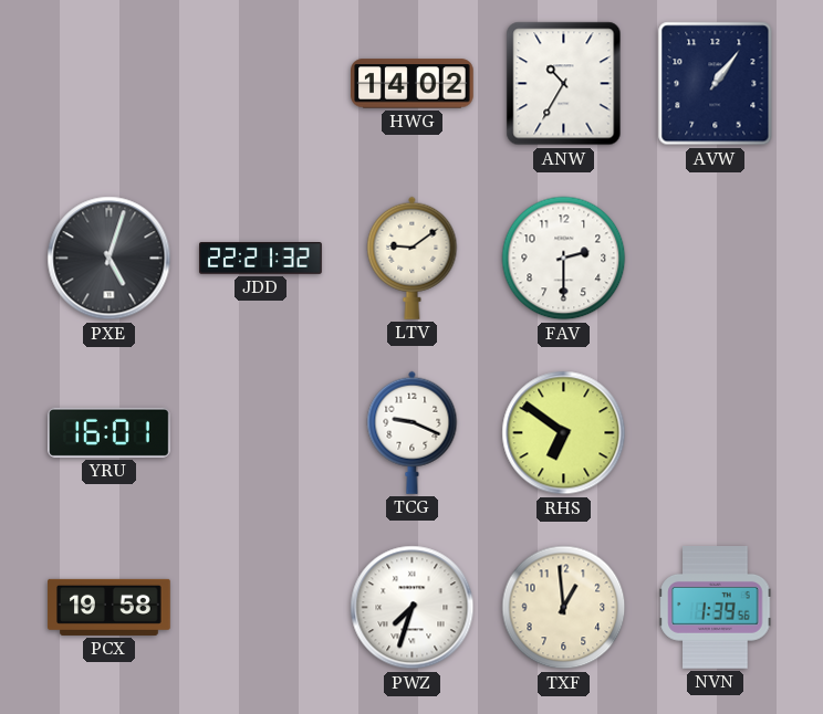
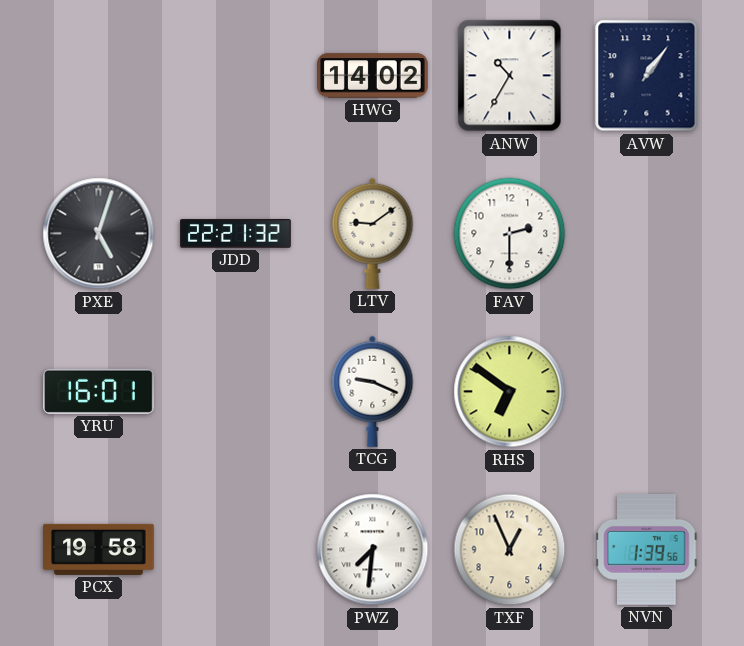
PWZ: 7:33 -> 7:31 (373, 550)
TXF: 12:59 -> 12:56 (510, 550)
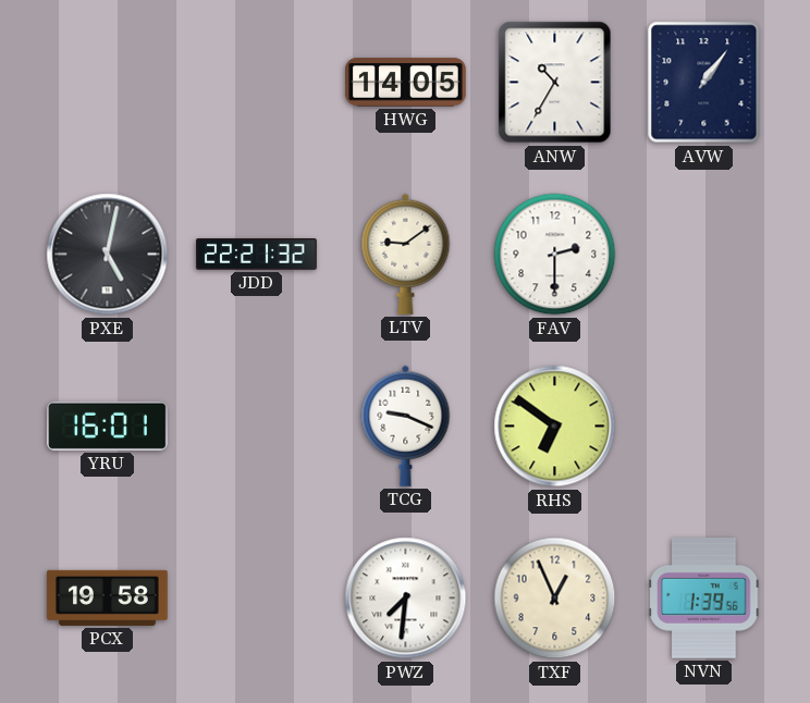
HWG: 14:02 -> 14:05 (406, 83)
PXE: 5:03 -> 5:02 (108, 255)
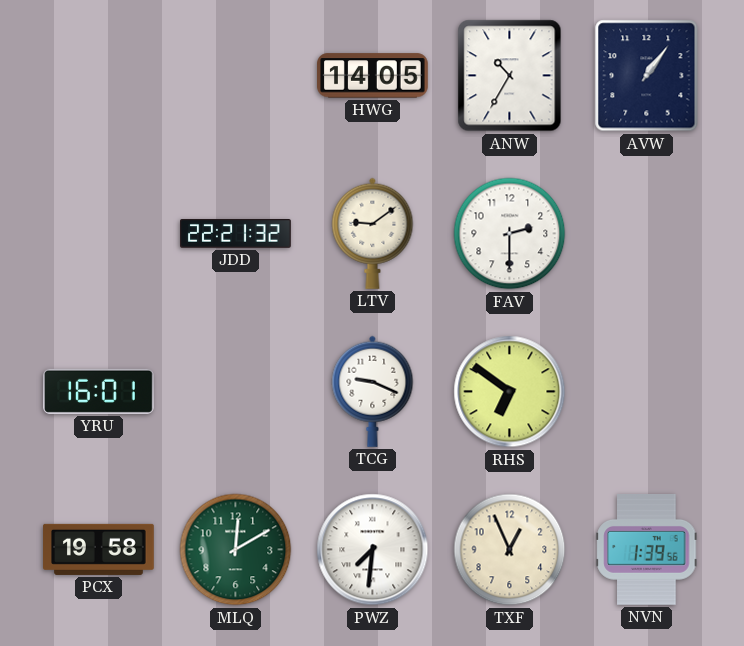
PXE: 5:02 -> none (108, 255)
MLQ: none -> 12:10 (236, 550)
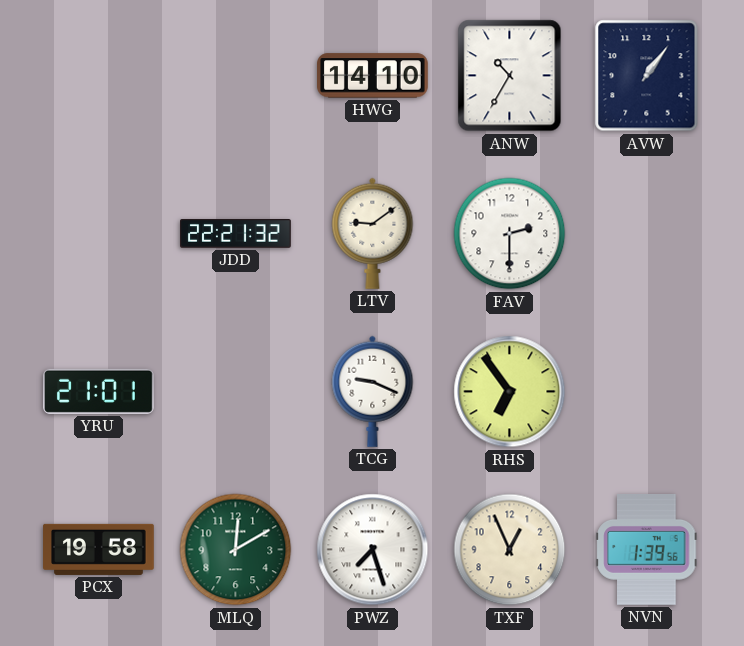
HWG: 14:05 -> 14:10 (373, 76)
YRU: 16:01 -> 21:01 (99, 391)
RHS: 6:51 -> 6:54 (510, 392)
PWZ: 7:31 -> 7:27 (373, 550)
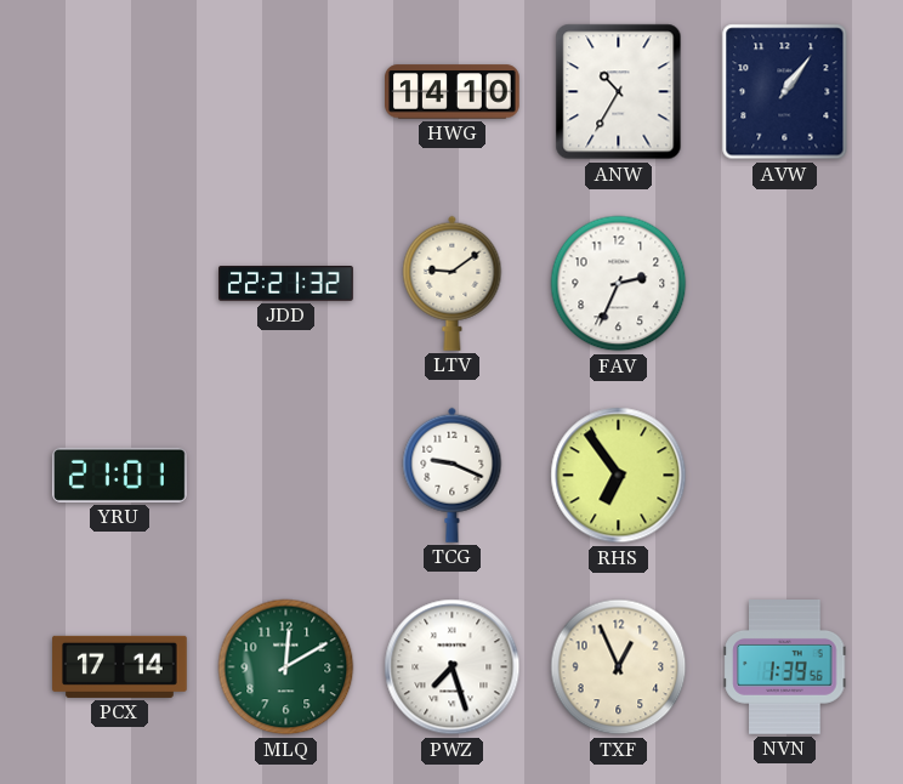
FAV: 2:30 -> 2:34 (619, 284)
PCX: 19:58 -> 17:14 (120, 666)
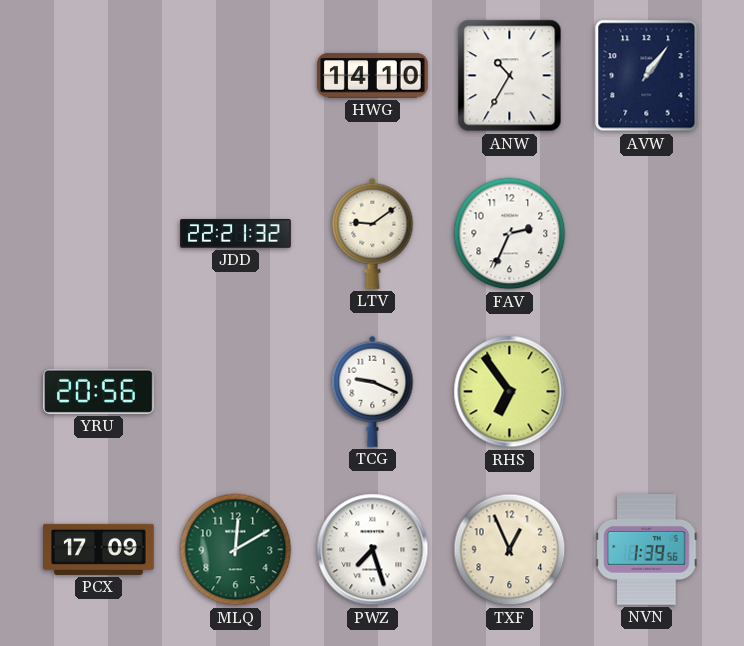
YRU: 21:01 -> 20:56 (99, 391)
PCX: 17:14 -> 17:09 (99, 549)
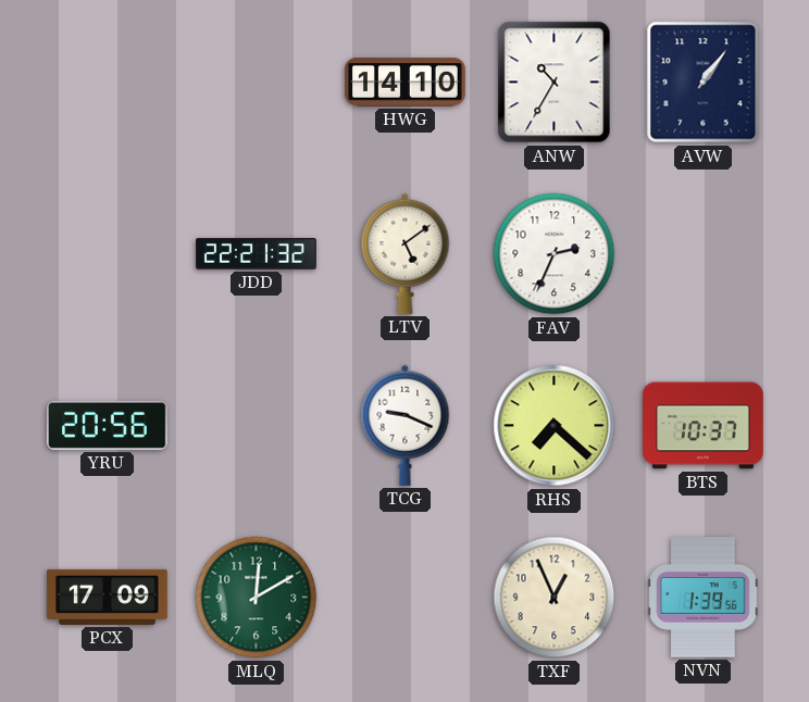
LTV: 9:09 -> 5:09 (406, 253)
RHS: 6:54 -> 7:22 (555, 426)
BTS: none -> 10:37 (704, 426)
PWZ: 7:27 -> none (373, 550)
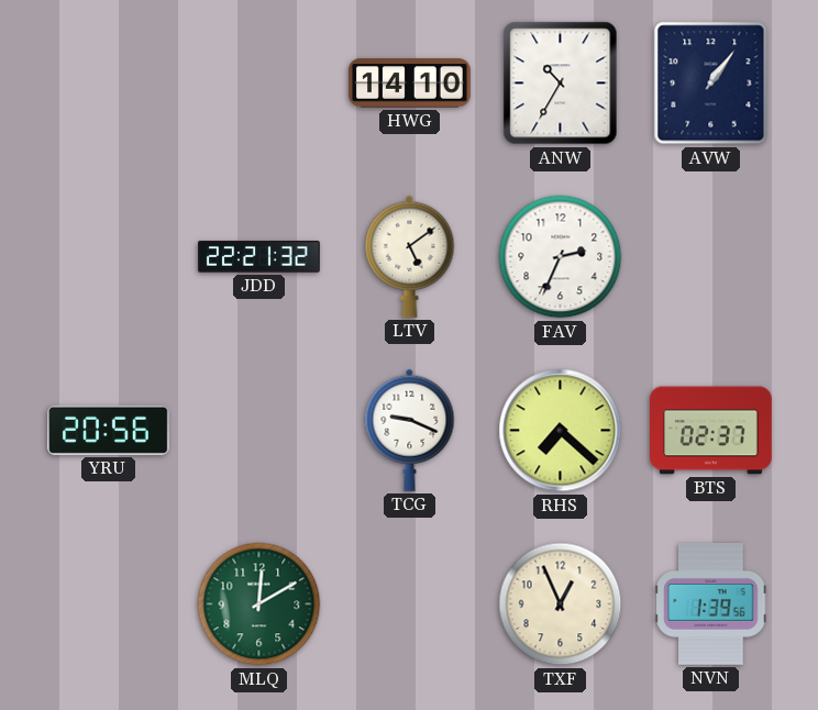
BTS: 10:37 -> 02:37 (711, 431)
PCX: 17:09 -> none (108, 597)
